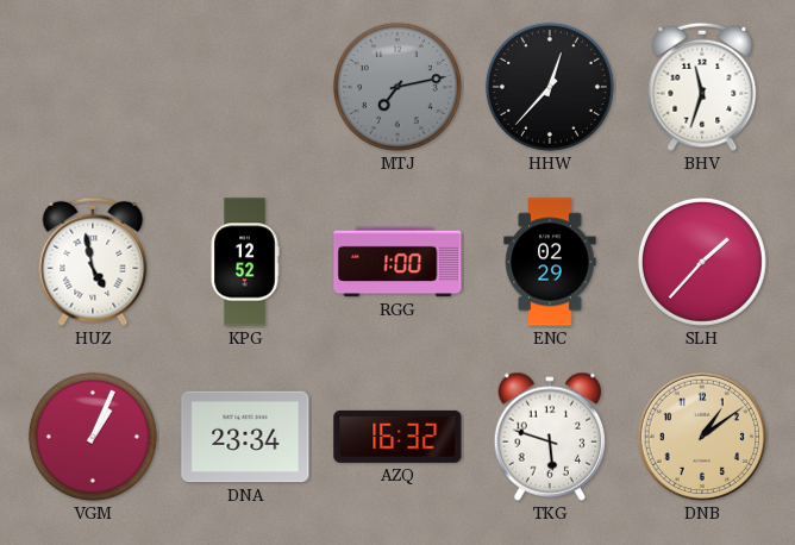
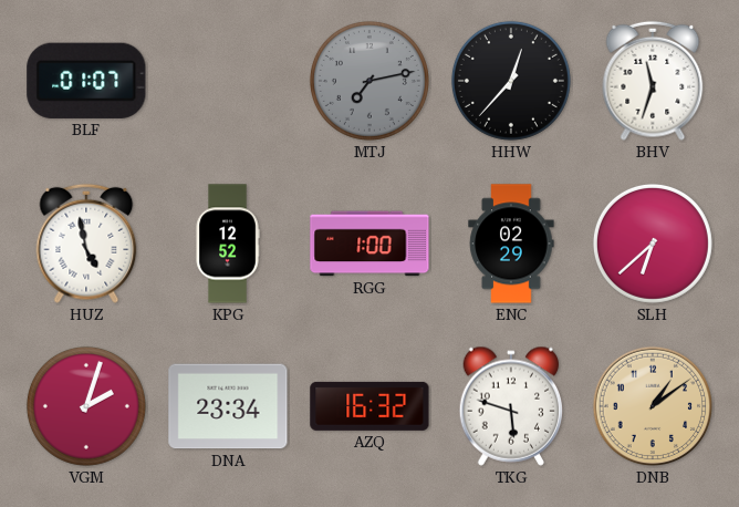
BLF: none -> 01:07 (86, 81)
SLH: 1:37 -> 6:38 (653, 244)
VGM: 1:04 -> 2:03 (86, 406)
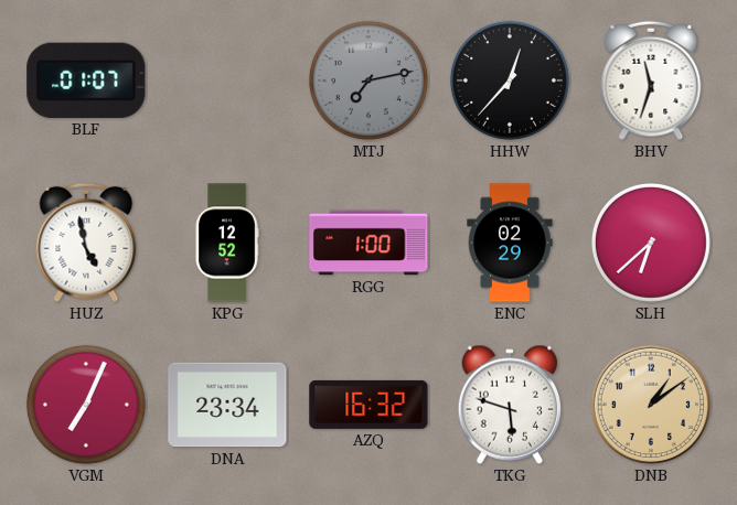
VGM: 2:03 -> 7:04 (86, 405)
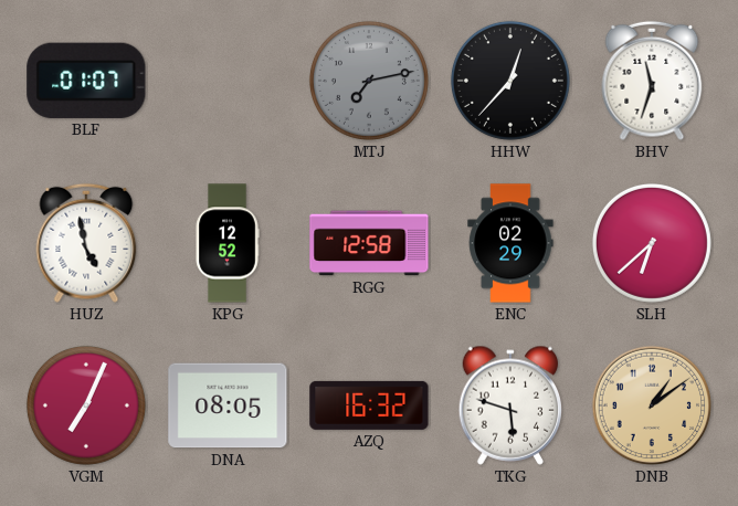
RGG: 1:00 -> 12:58 (369, 243)
DNA: 23:34 -> 08:05 (228, 405)
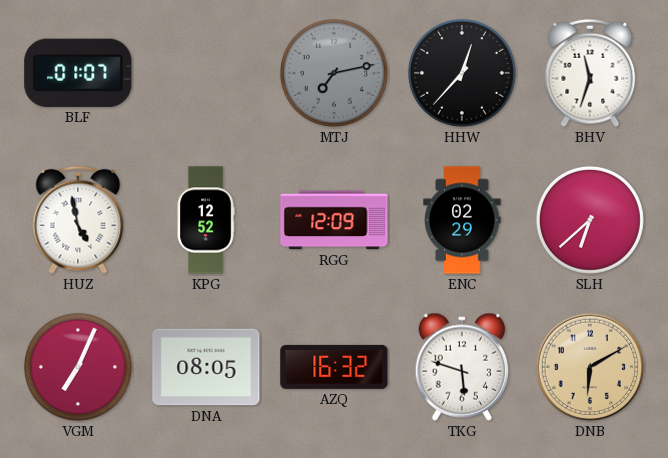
RGG: 12:58 -> 12:09 (334, 220)
DNB: 1:09 -> 6:10 (590, 367)
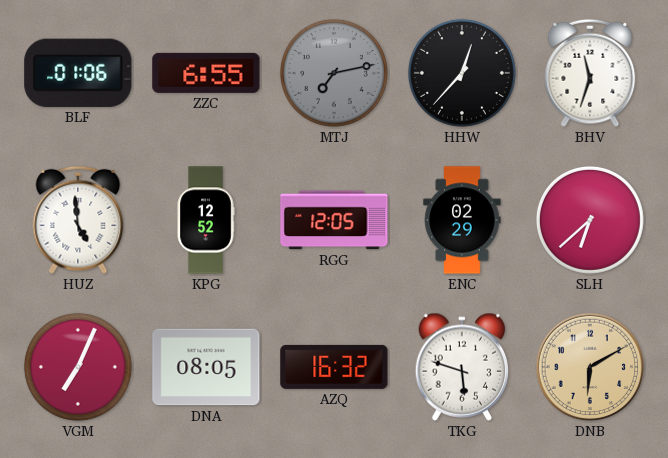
BLF: 01:07 -> 01:06 (78, 73)
ZZC: none -> 6:55 (206, 73)
HUZ: 4:58 -> 4:59 (78, 220)
RGG: 12:09 -> 12:05 (334, 220)
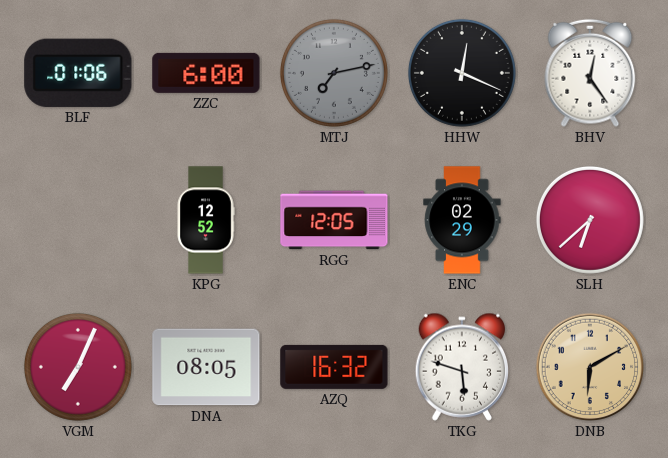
ZZC: 6:55 -> 6:00 (206, 73)
HHW: 12:37 -> 12:19 (462, 73)
BHV: 11:33 -> 12:24 (590, 73)
HUZ: 4:59 -> none (78, 220)
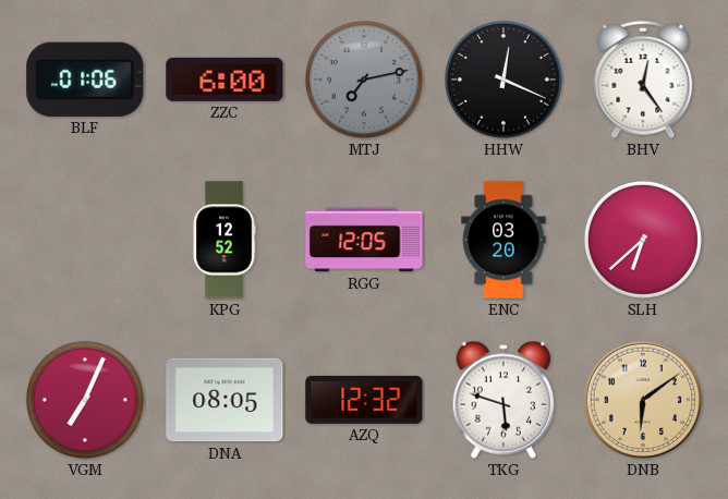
ENC: 02:29 -> 03:20 (503, 240)
AZQ: 16:32 -> 12:32 (364, 400)
DNB: 6:10 -> 6:09 (643, 400)
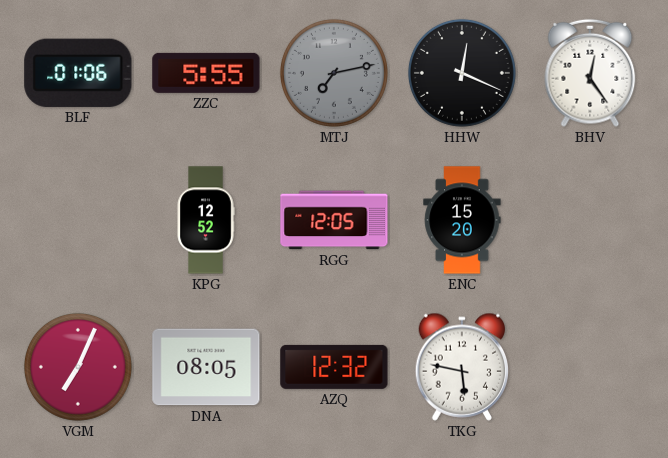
ZZC: 6:00 -> 5:55 (206, 73)
ENC: 03:20 -> 15:20 (462, 220)
SLH: 6:38 -> none (643, 240)
TKG: 5:48 -> 5:47 (461, 367)
DNB: 6:09 -> none (643, 400)
